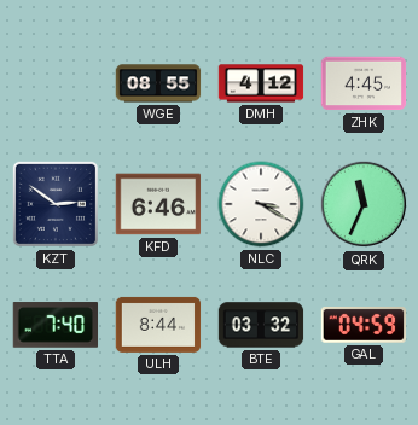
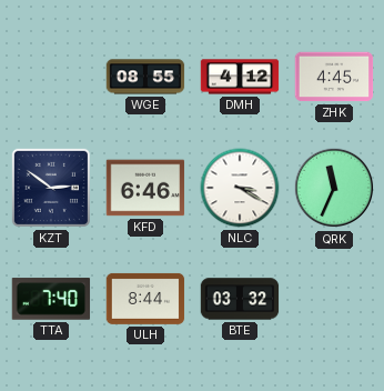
GAL: 04:59 -> none (364, 326)
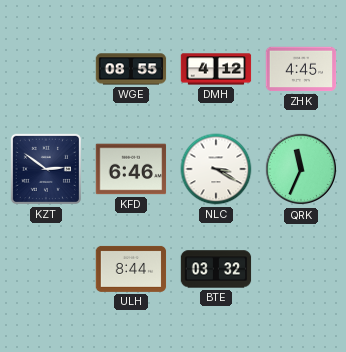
TTA: 7:40 -> none (51, 299)
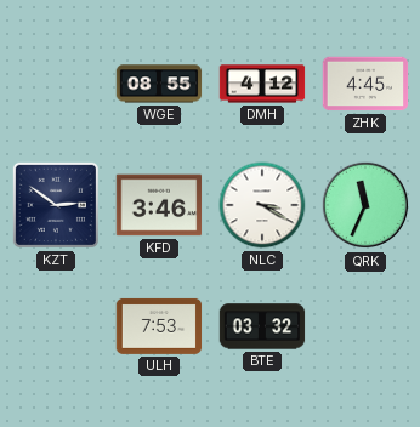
KFD: 6:46 -> 3:46 (159, 205)
ULH: 8:44 -> 7:53 (159, 326)
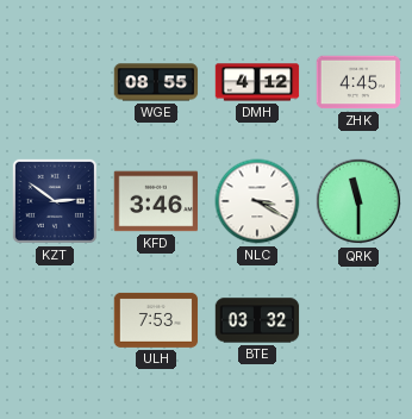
QRK: 11:34 -> 11:30 (358, 201)
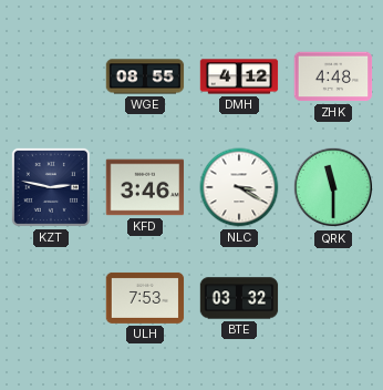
ZHK: 4:45 -> 4:48 (333, 76)
KZT: 2:51 -> 2:47 (51, 187)
